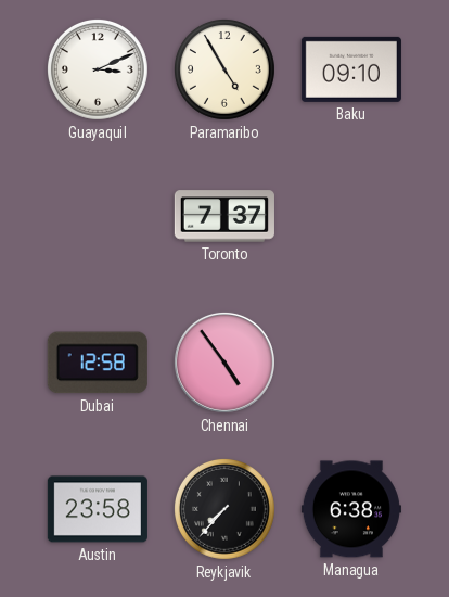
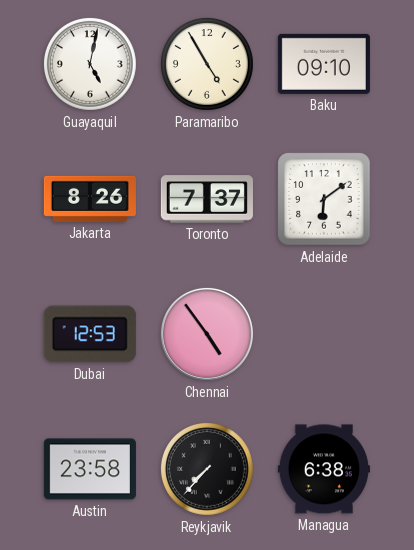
Guayaquil: 3:11 -> 5:02 (90, 64)
Jakarta: none -> 8:26 (90, 199)
Adelaide: none -> 6:09 (324, 199)
Dubai: 12:58 -> 12:53 (90, 334)
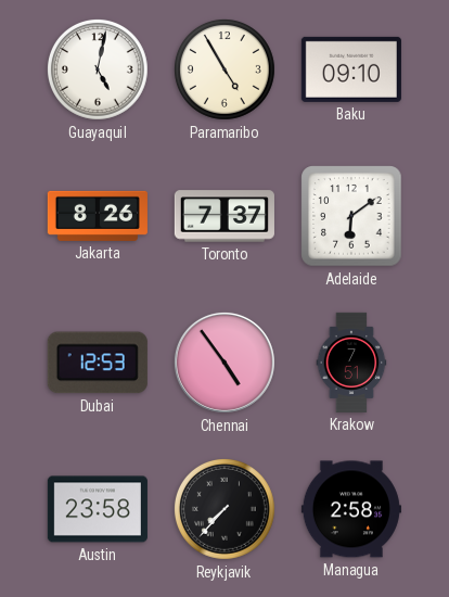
Krakow: none -> 7:51 (351, 363)
Managua: 6:38 -> 2:58 (351, 509)
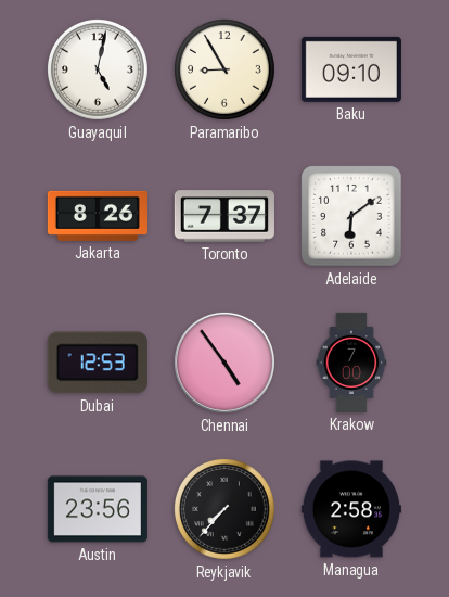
Paramaribo: 4:55 -> 8:55 (224, 69)
Krakow: 7:51 -> 7:00 (351, 363)
Austin: 23:58 -> 23:56 (98, 509)
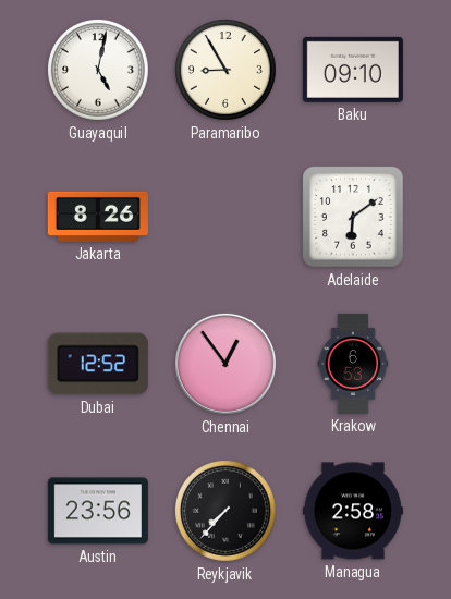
Toronto: 7:37 -> none (224, 216)
Dubai: 12:53 -> 12:52 (98, 364)
Chennai: 4:54 -> 12:54 (225, 364)
Krakow: 7:00 -> 6:53 (353, 364)
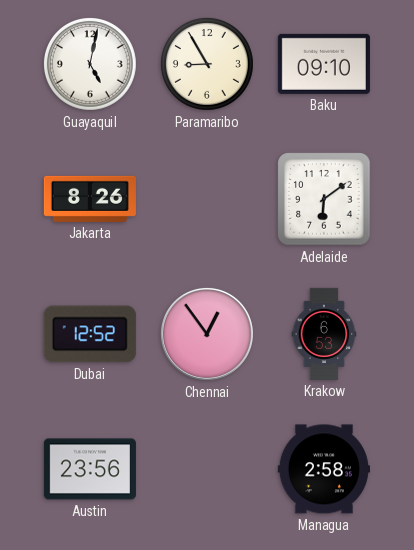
Reykjavik: 7:37 -> none (225, 511)
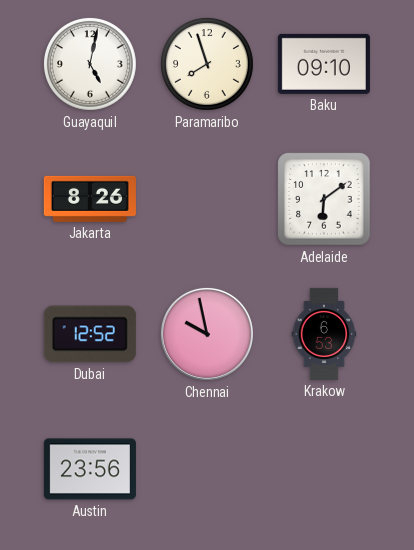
Paramaribo: 8:55 -> 7:57 (207, 64)
Chennai: 12:54 -> 9:58 (207, 334)
Managua: 2:58 -> none (324, 469)
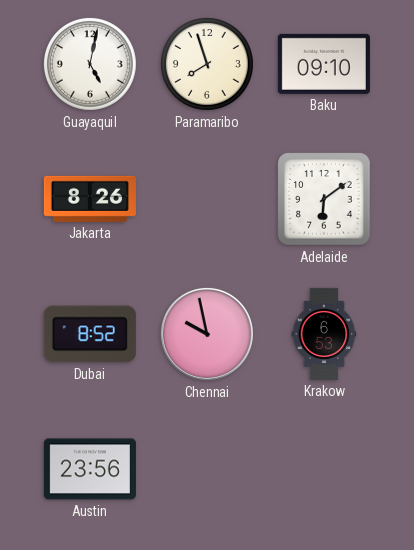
Dubai: 12:52 -> 8:52 (90, 334)
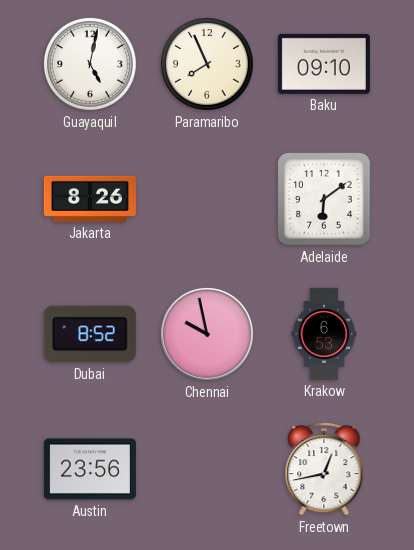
Paramaribo: 7:57 -> 7:56 (207, 64)
Freetown: none -> 12:43 (324, 469)
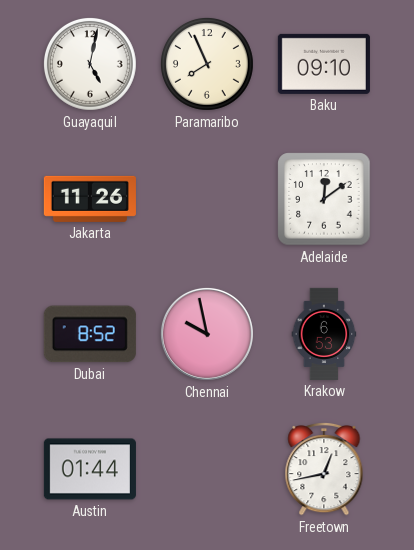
Jakarta: 8:26 -> 11:26 (90, 199)
Adelaide: 6:09 -> 12:09 (324, 199)
Austin: 23:56 -> 01:44 (90, 469)
